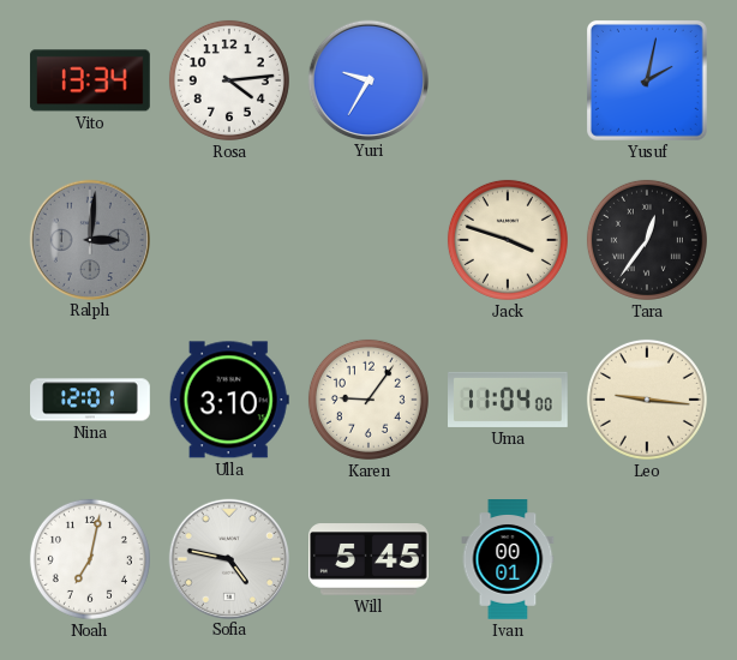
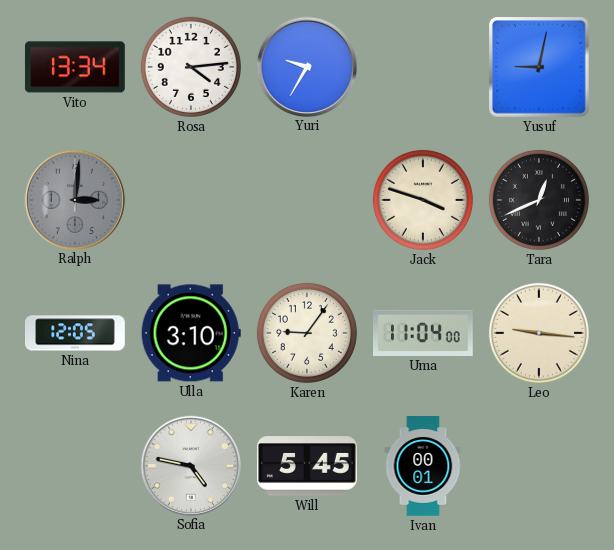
Yusuf: 2:02 -> 9:02 (539, 67)
Tara: 12:36 -> 12:41 (539, 200)
Nina: 12:01 -> 12:05 (76, 333)
Noah: 7:02 -> none (90, 559)
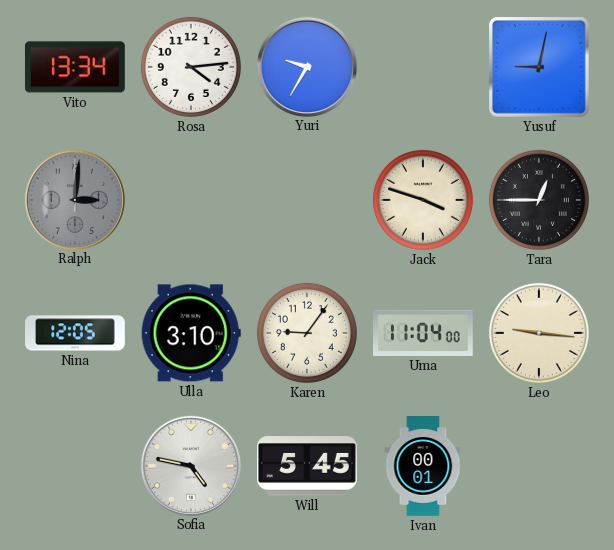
Tara: 12:41 -> 12:45 (539, 200)
